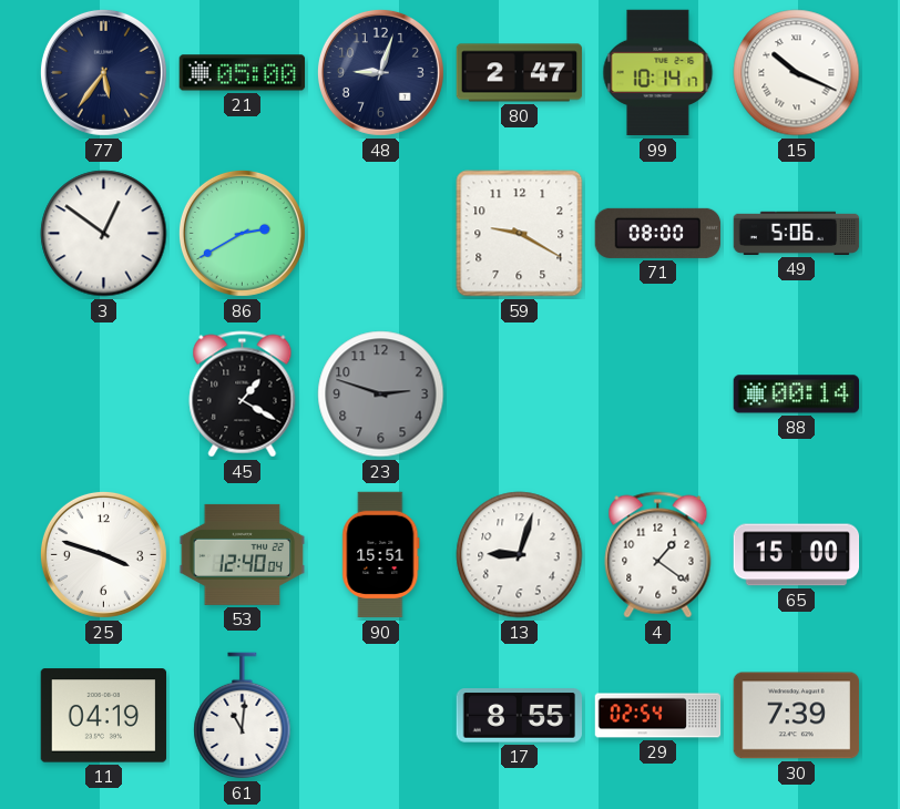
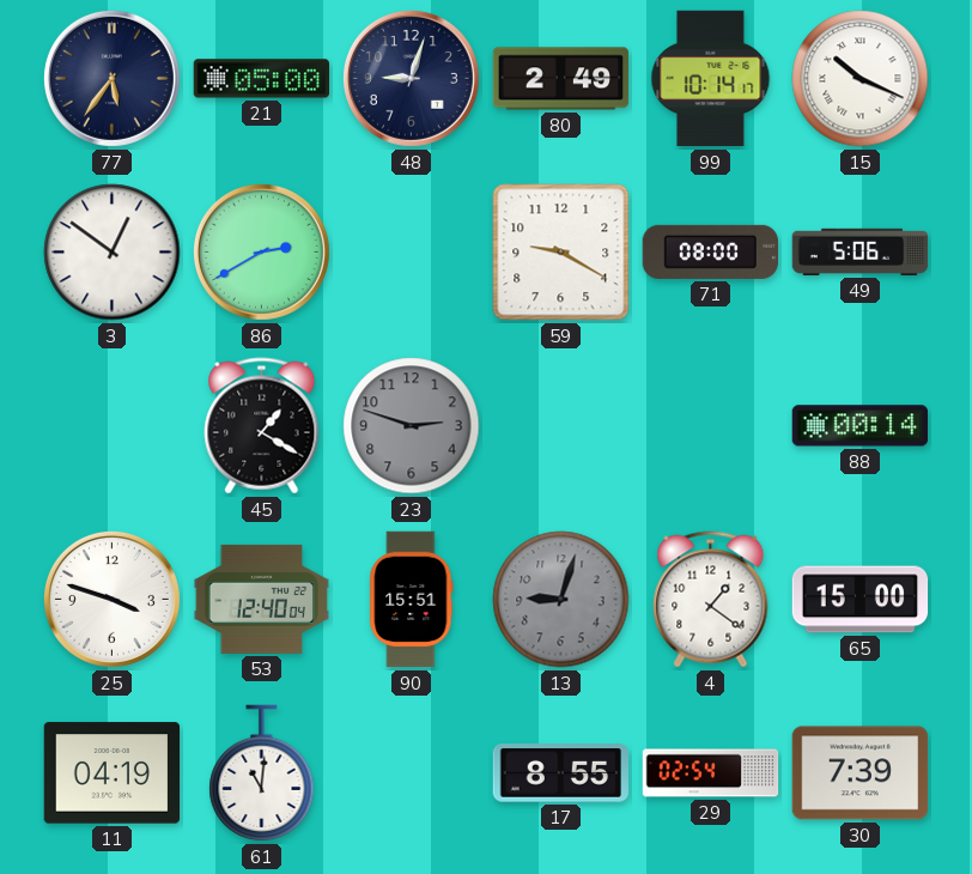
80: 2:47 -> 2:49 (561, 79)
13 dial: white -> grey (561, 600)
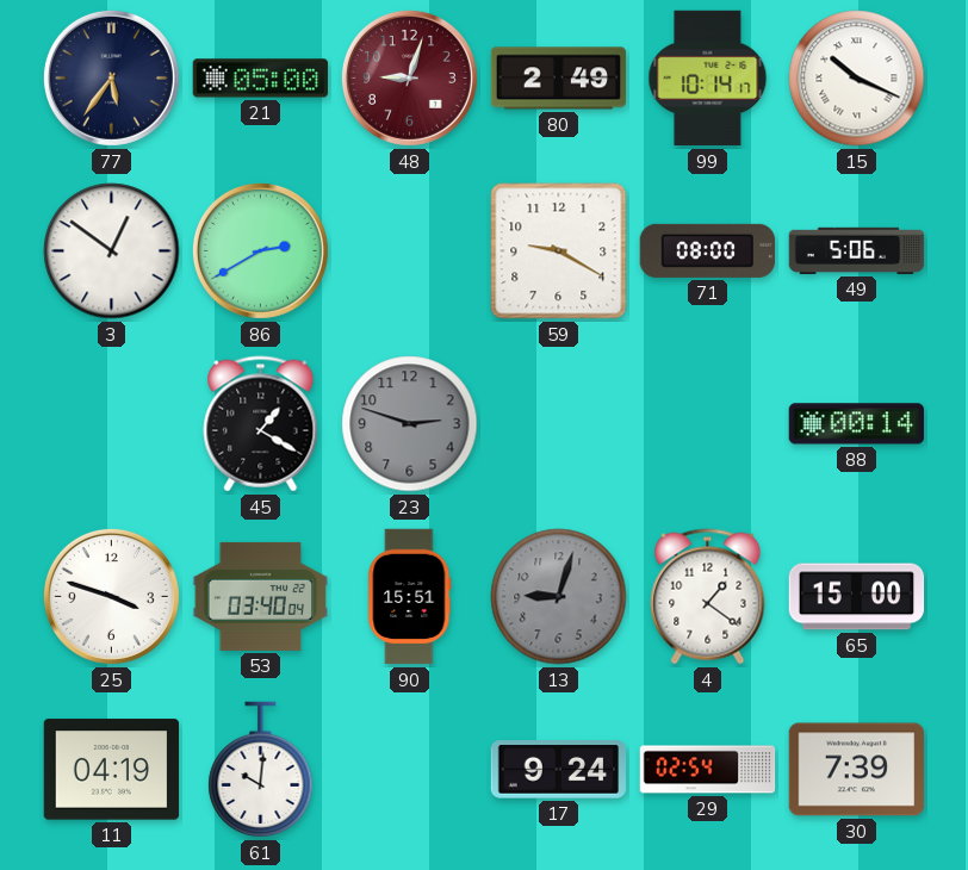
48 dial: navy -> burgundy (409, 77)
53: 12:40 -> 03:40 (261, 596)
61: 11:01 -> 10:01 (261, 770)
17: 8:55 -> 9:24 (559, 770)
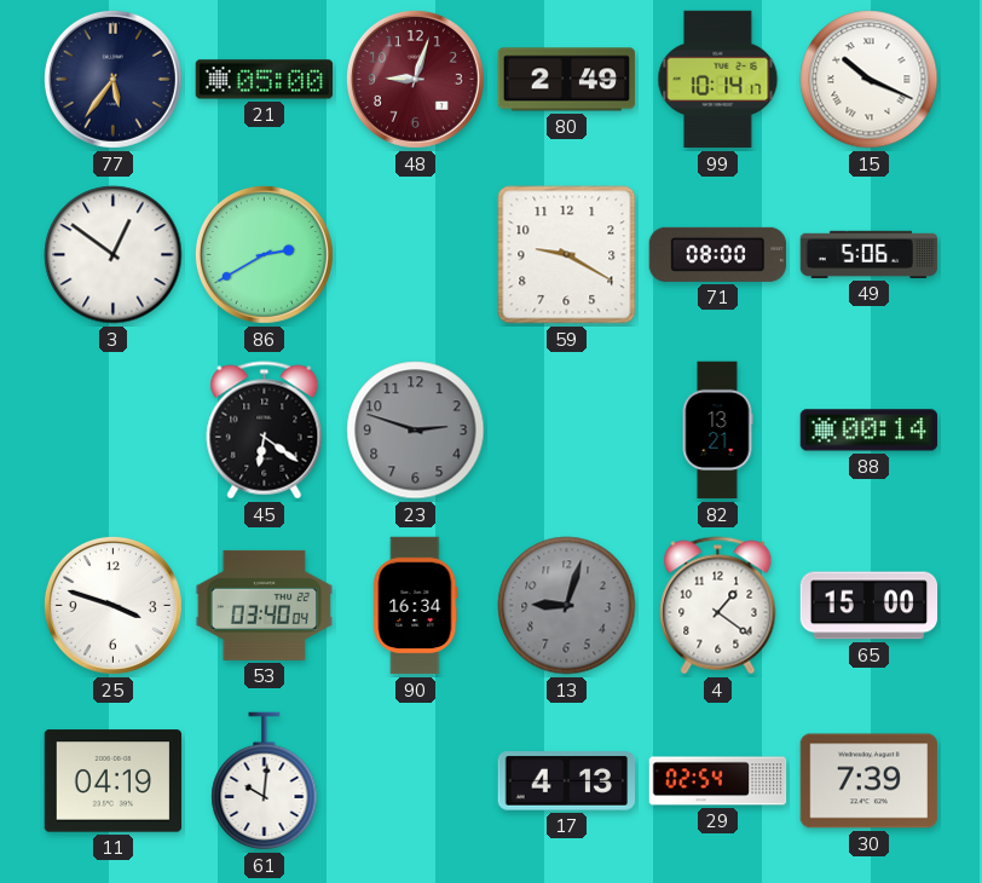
45: 1:20 -> 6:21 (265, 431)
82: none -> 13:21 (717, 431)
90: 15:51 -> 16:34 (416, 606)
17: 9:24 -> 4:13 (567, 781)
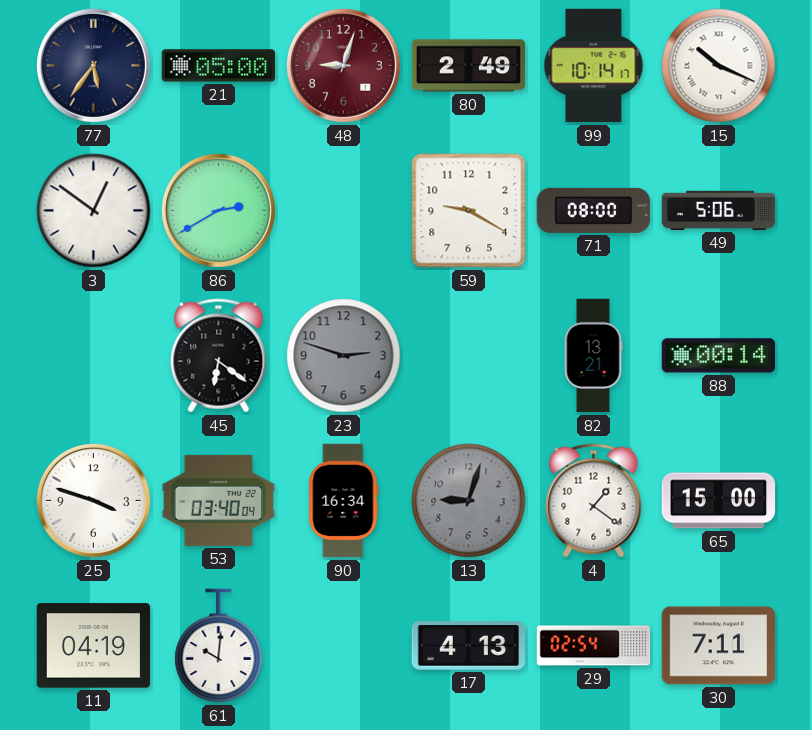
30: 7:39 -> 7:11 (719, 646)
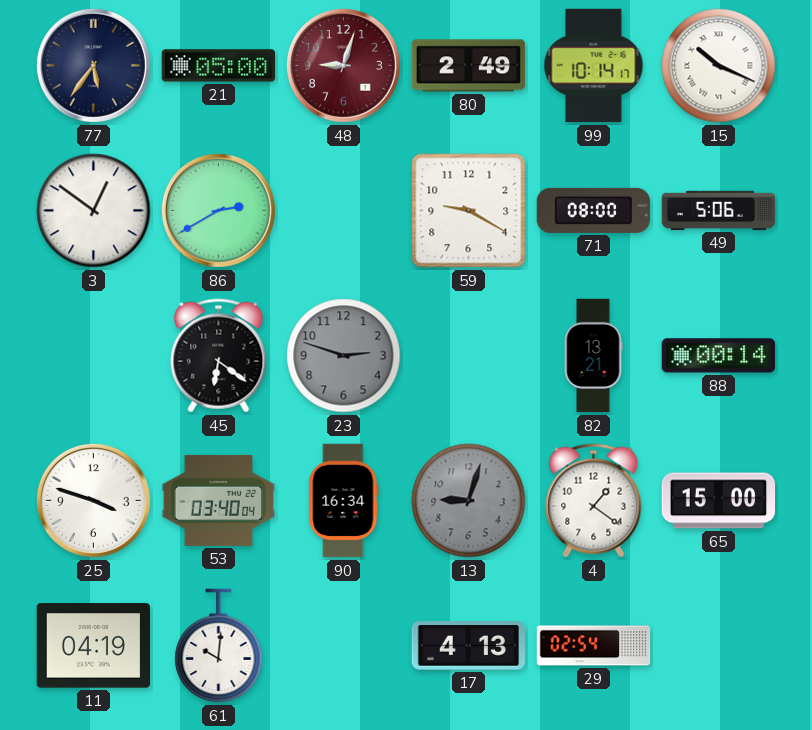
30: 7:11 -> none (719, 646)
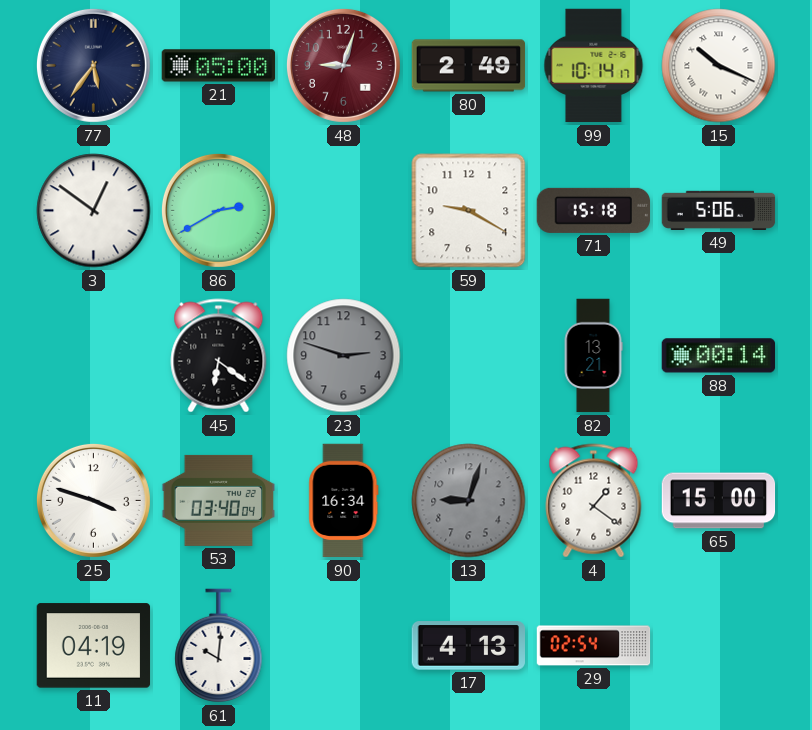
71: 08:00 -> 15:18 (594, 210)
